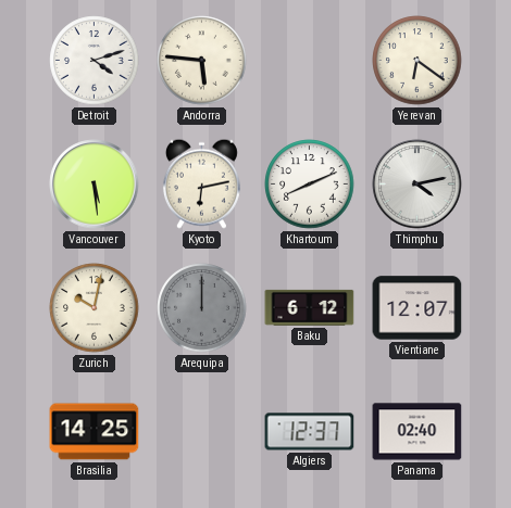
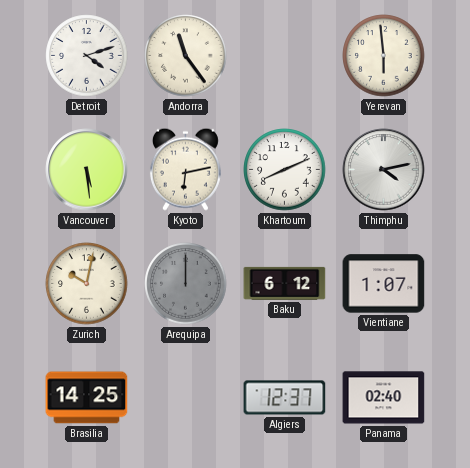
Andorra: 5:46 -> 11:24 (186, 56)
Yerevan: 6:21 -> 5:59 (384, 56)
Vientiane: 12:07 -> 1:07 (384, 284)
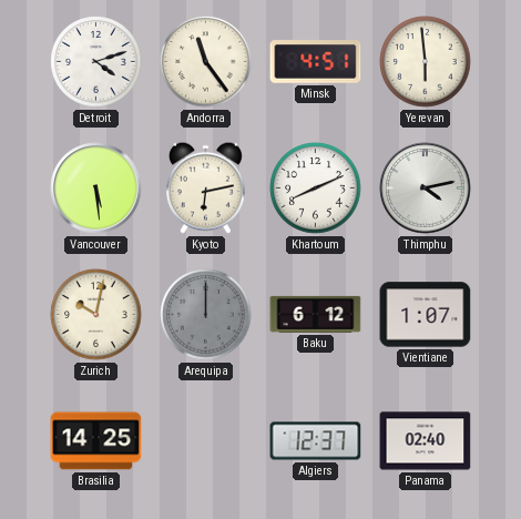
Minsk: none -> 4:51 (316, 62)
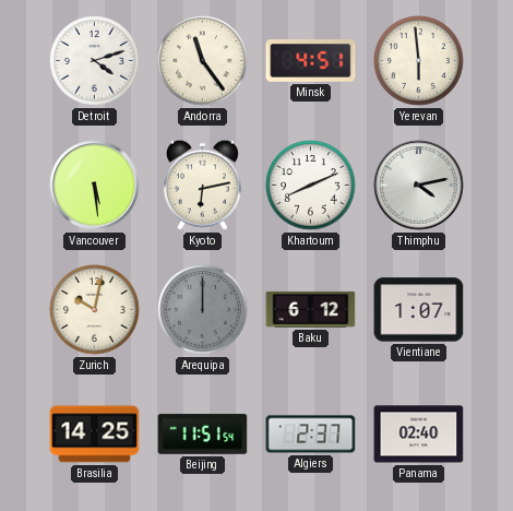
Beijing: none -> 11:51 (203, 435)
Algiers: 12:37 -> 2:37 (311, 435)
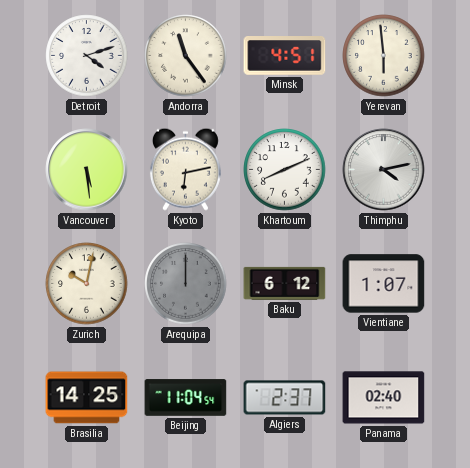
Beijing: 11:51 -> 11:04 (186, 398)
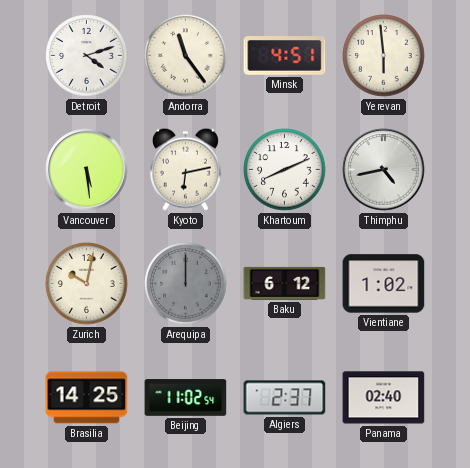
Thimphu: 4:13 -> 4:43 (384, 170)
Vientiane: 1:07 -> 1:02 (384, 284)
Beijing: 11:04 -> 11:02 (186, 398)
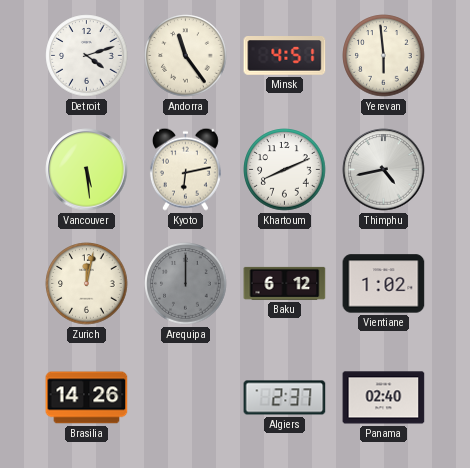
Zurich: 10:02 -> 12:02 (87, 284)
Brasilia: 14:25 -> 14:26 (87, 398)
Beijing: 11:02 -> none (186, 398)
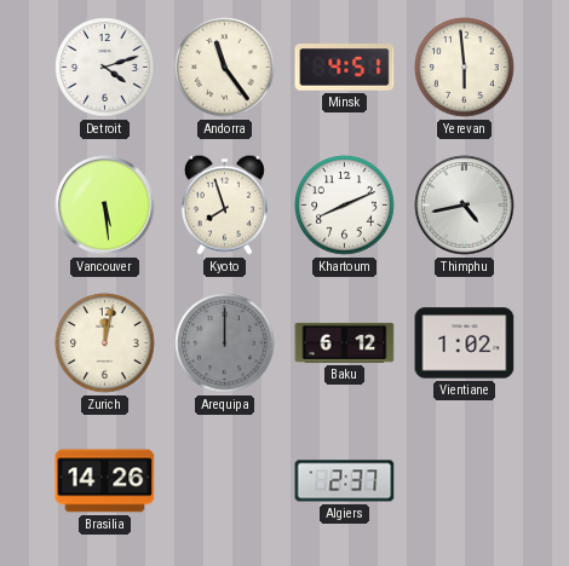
Kyoto: 6:13 -> 7:57 (224, 204)
Panama: 02:40 -> none (384, 398)
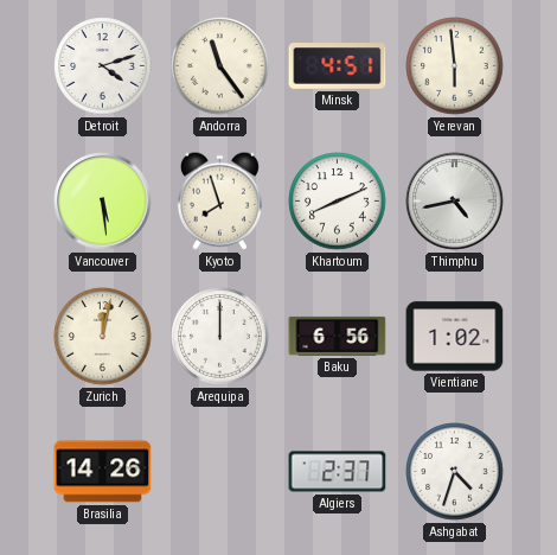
Arequipa dial: grey -> white (220, 337)
Baku: 6:12 -> 6:56 (338, 336)
Ashgabat: none -> 4:33 (455, 472)
